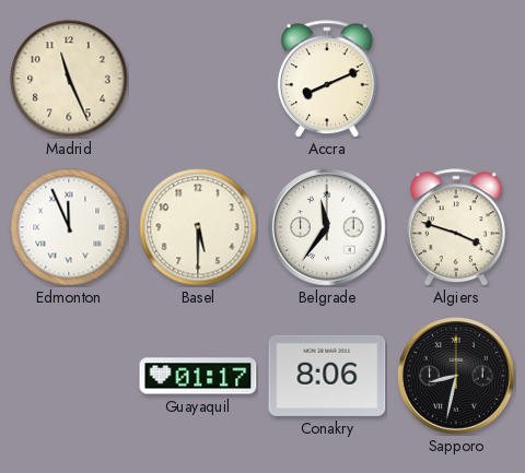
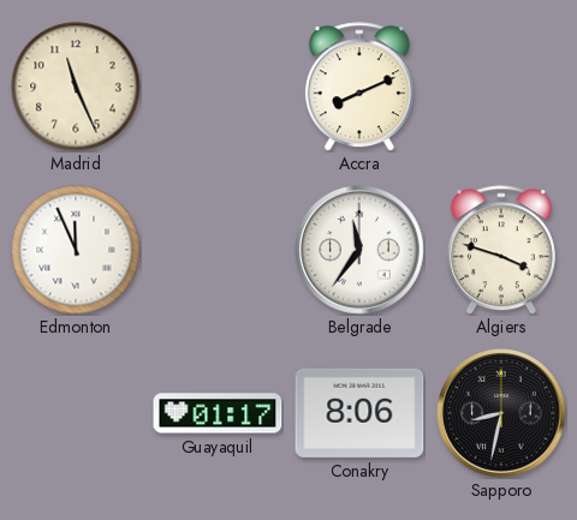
Basel: 5:30 -> none (198, 227)
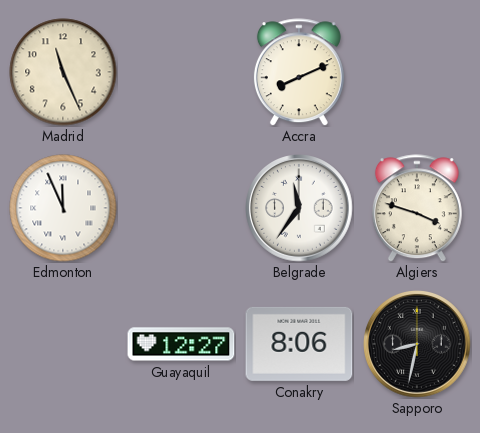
Guayaquil: 01:17 -> 12:27 (181, 344)
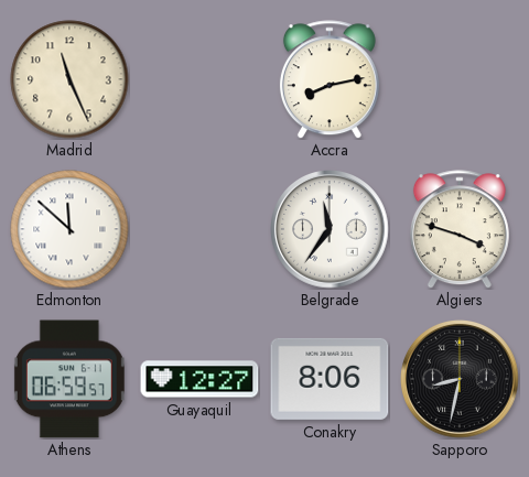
Accra: 8:11 -> 8:13 (330, 79)
Edmonton: 11:56 -> 11:52 (69, 229)
Athens: none -> 06:59 (69, 379)
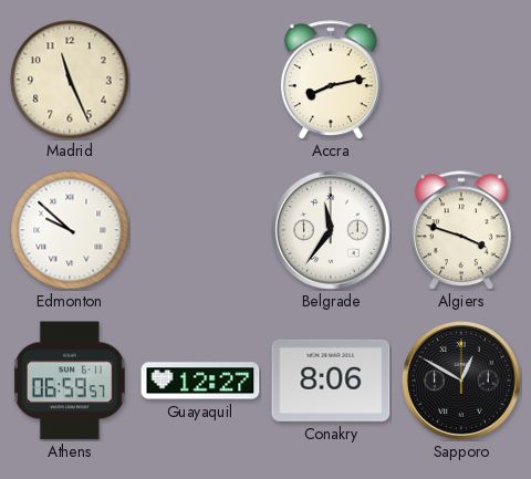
Edmonton: 11:52 -> 9:52 (70, 230)
Sapporo: 8:32 -> 12:50 (461, 381)
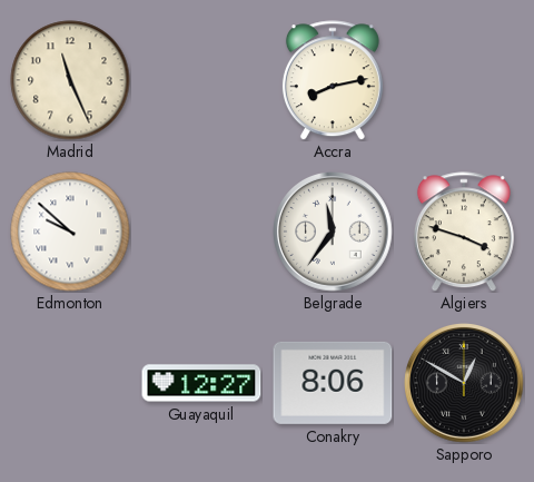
Athens: 06:59 -> none (70, 381)
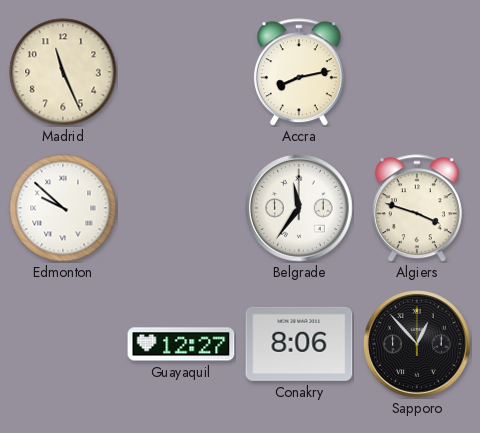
Sapporo: 12:50 -> 12:53 (417, 344)
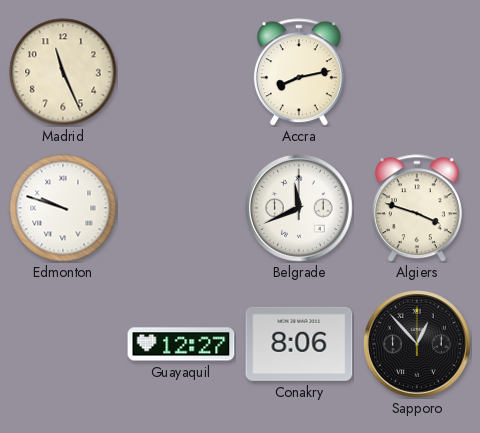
Edmonton: 9:52 -> 9:48 (63, 208)
Belgrade: 11:36 -> 11:41 (299, 208)
